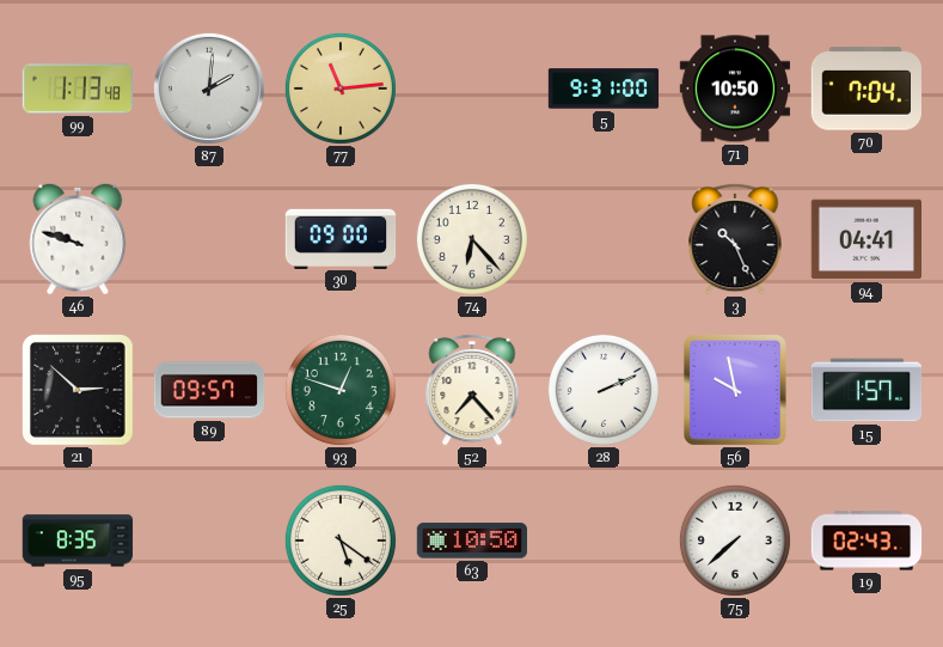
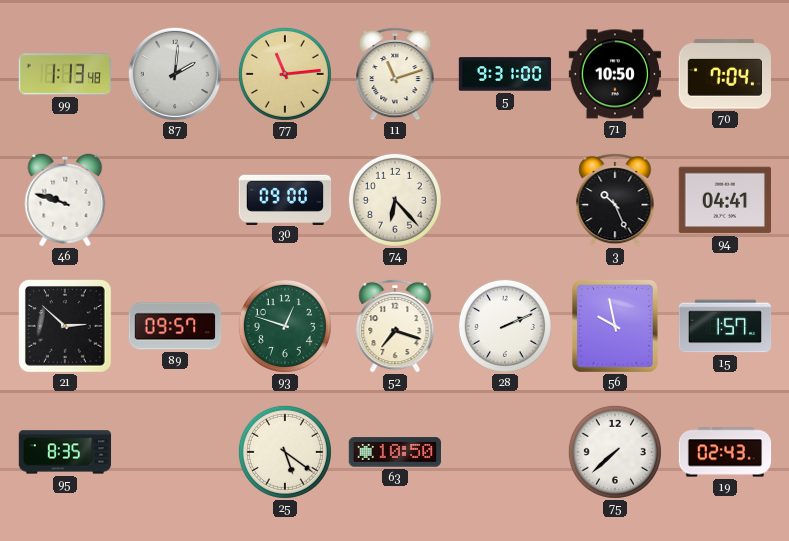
11: none -> 11:12 (395, 74)
52: 7:23 -> 7:18 (395, 326)
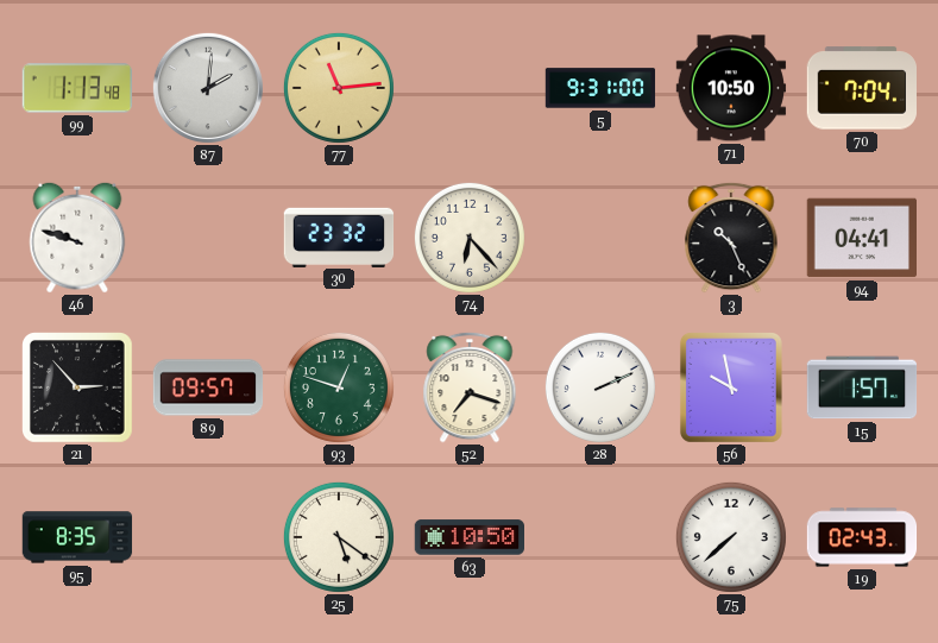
11: 11:12 -> none (395, 74)
30: 09:00 -> 23:32 (339, 237)
21: 2:52 -> 2:53 (78, 389)
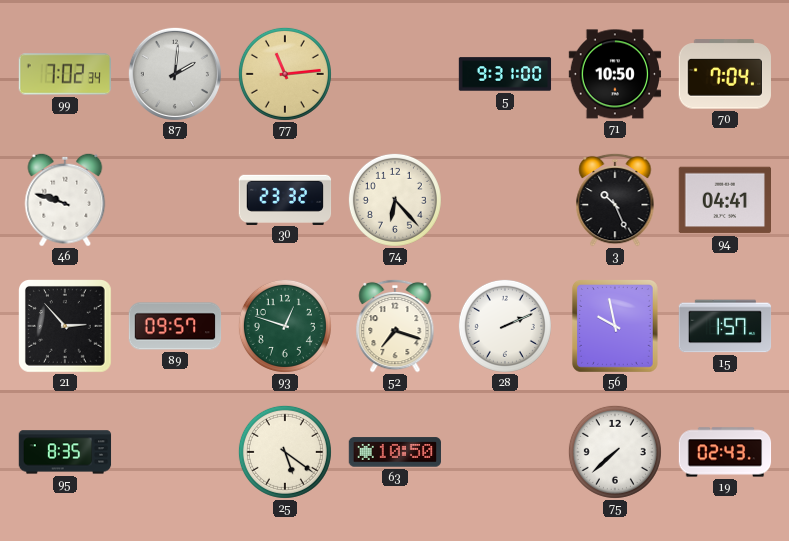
99: 1:13 -> 7:02 (64, 74)
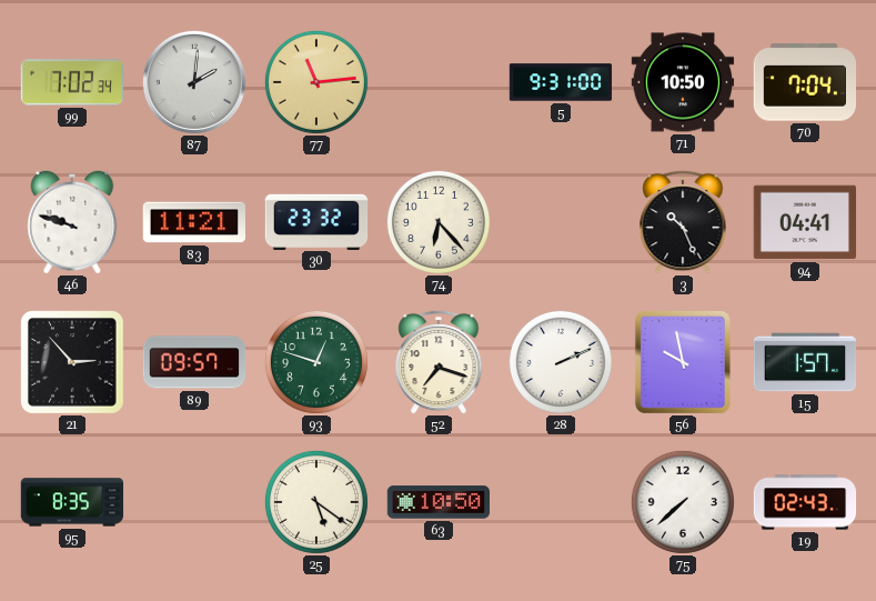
83: none -> 11:21 (194, 222)
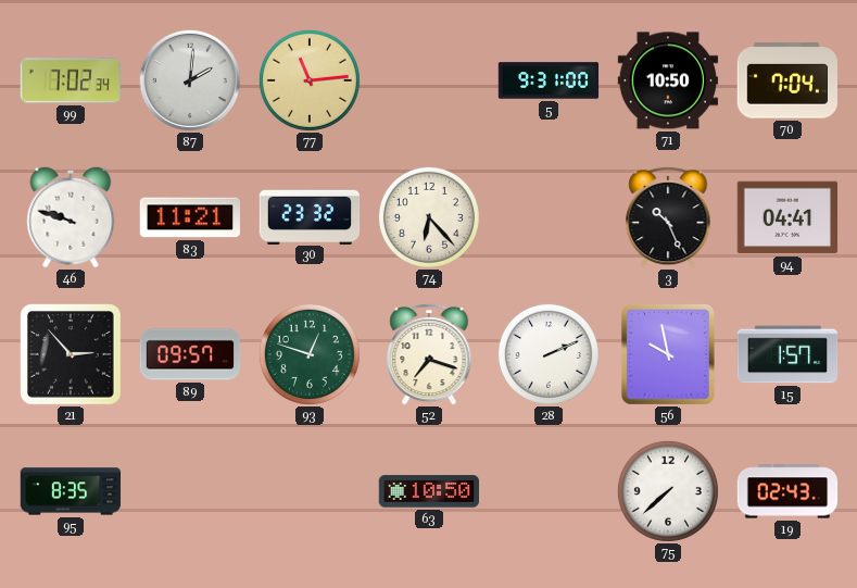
25: 5:21 -> none (316, 502)
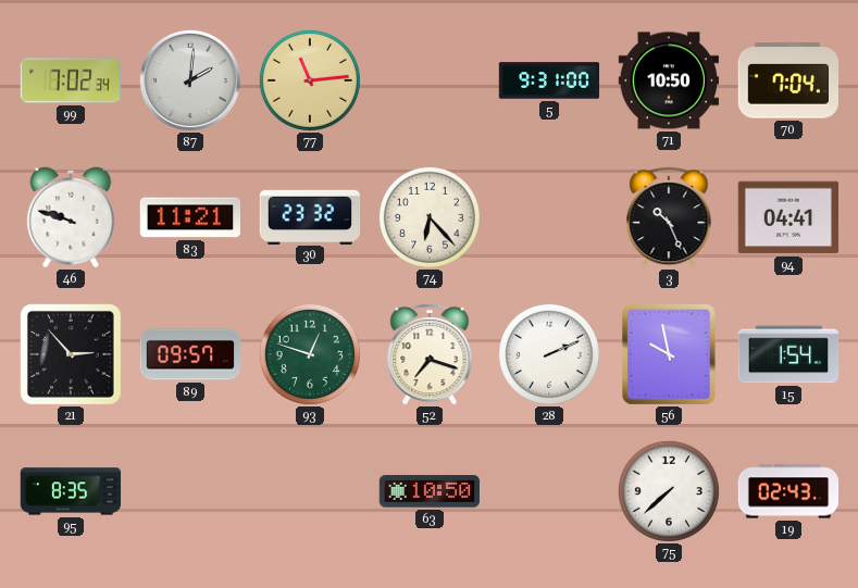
15: 1:57 -> 1:54 (788, 354)
